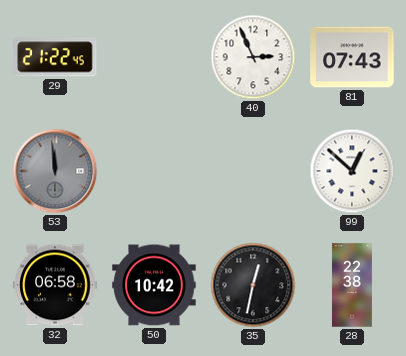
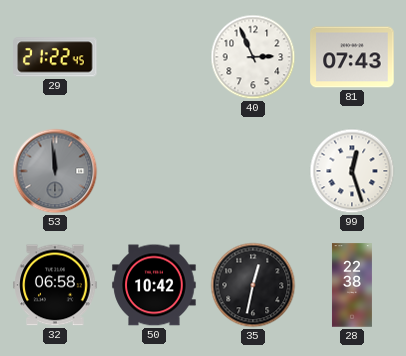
99: 12:52 -> 12:27 (352, 171)
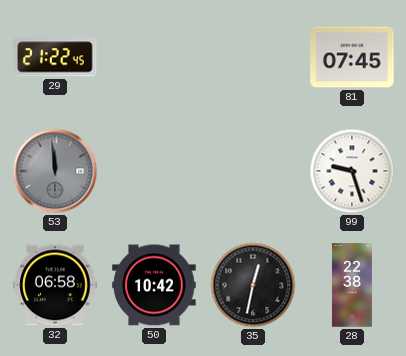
40: 2:56 -> none (253, 57)
81: 07:43 -> 07:45 (352, 57)
99: 12:27 -> 9:27 (352, 171)
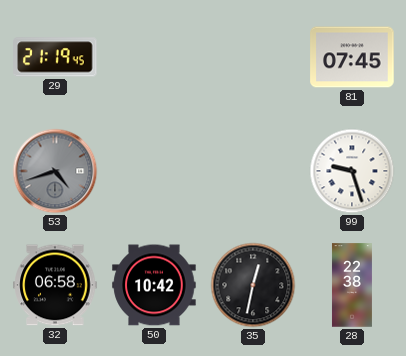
29: 21:22 -> 21:19 (55, 57)
53: 11:59 -> 4:42 (55, 171)
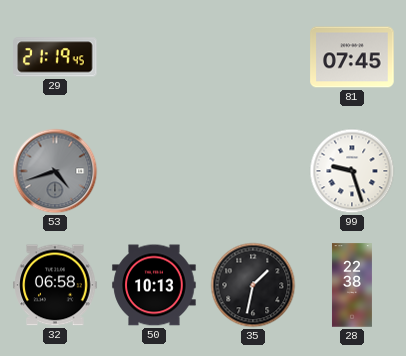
50: 10:42 -> 10:13 (154, 285)
35: 12:32 -> 1:32 (253, 285)
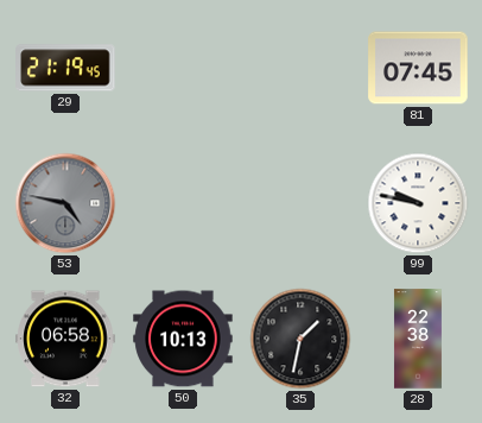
53: 4:42 -> 4:47 (65, 203)
99: 9:27 -> 9:47 (418, 203)
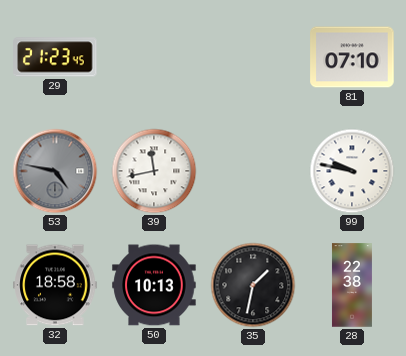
29: 21:19 -> 21:23 (55, 57)
81: 07:45 -> 07:10 (352, 57)
39: none -> 11:43 (154, 171)
32: 06:58 -> 18:58 (55, 285)
